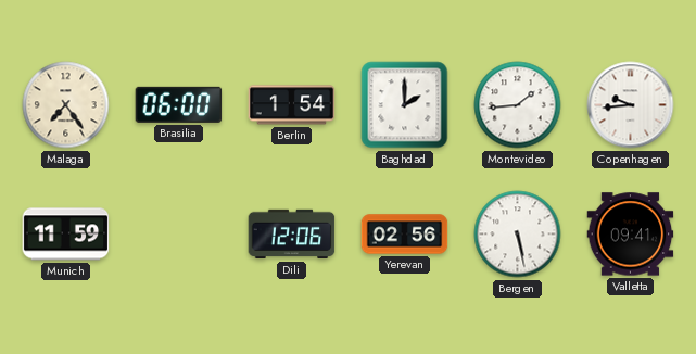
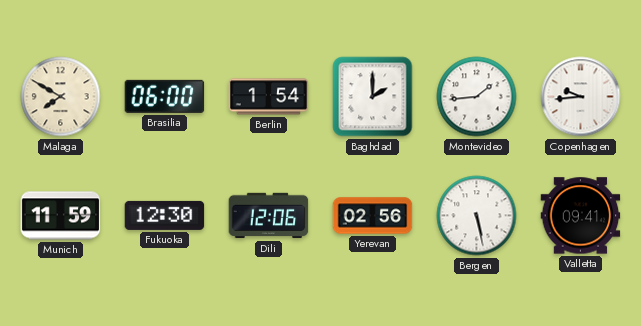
Malaga: 7:24 -> 7:50 (61, 97)
Fukuoka: none -> 12:30 (165, 215)
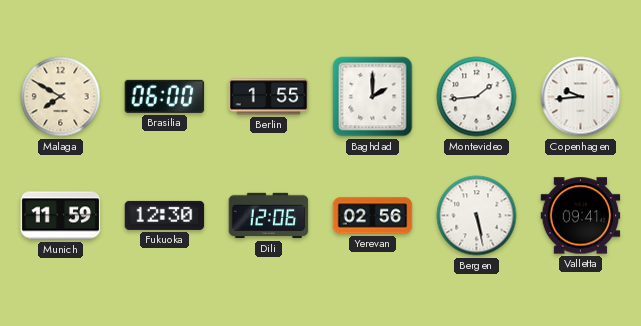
Berlin: 1:54 -> 1:55 (269, 97)
